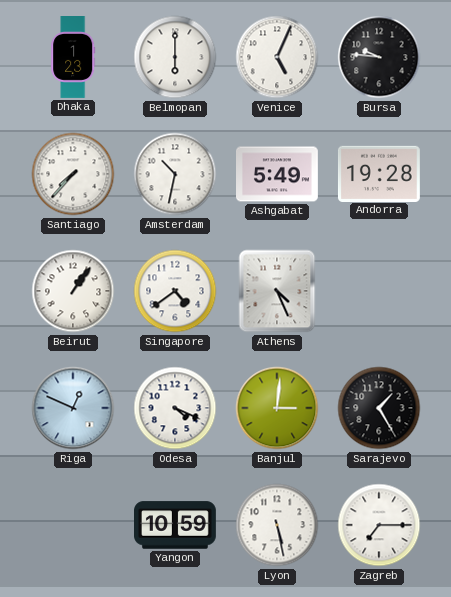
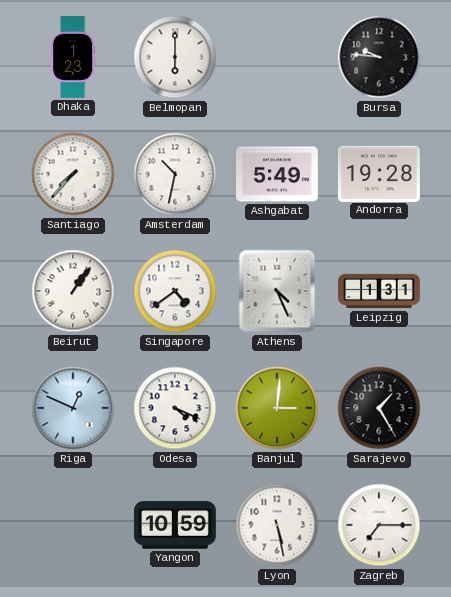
Venice: 5:04 -> none (277, 57)
Leipzig: none -> 1:31 (380, 291)
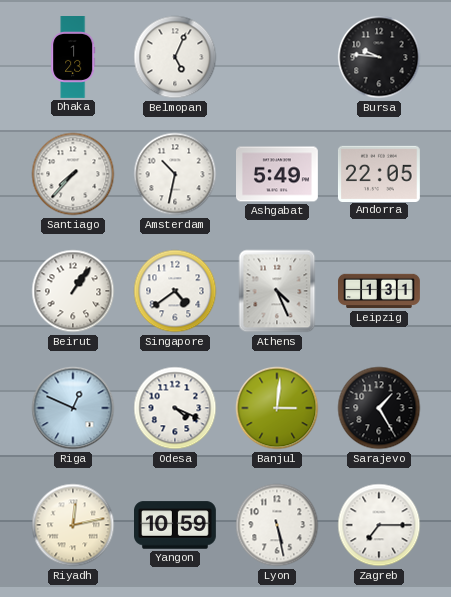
Belmopan: 6:00 -> 5:04 (175, 57)
Andorra: 19:28 -> 22:05 (379, 173)
Riyadh: none -> 12:13 (73, 525)
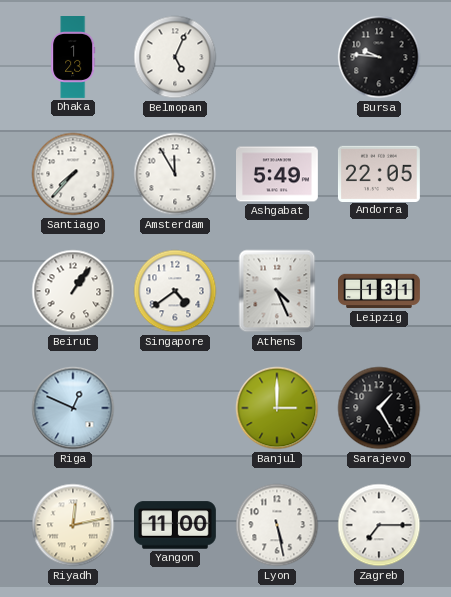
Amsterdam: 10:32 -> 11:55 (175, 174)
Odesa: 4:19 -> none (175, 408)
Banjul: 3:01 -> 3:00 (277, 408)
Yangon: 10:59 -> 11:00 (176, 525)
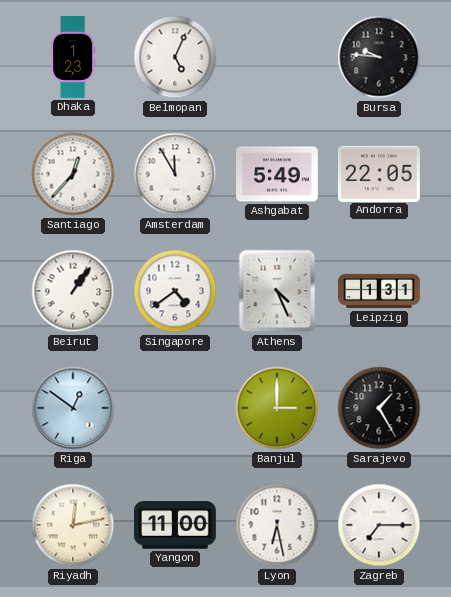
Santiago: 7:37 -> 12:37 (73, 174)
Riga: 12:49 -> 12:51 (73, 408)
Lyon: 5:28 -> 6:28 (277, 525)
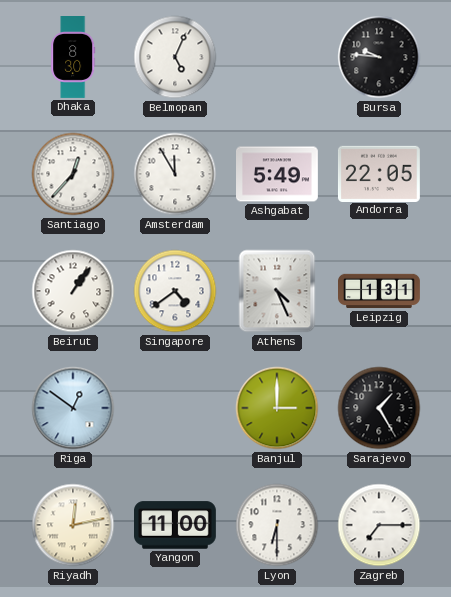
Dhaka: 1:23 -> 8:30 (73, 58)
Lyon: 6:28 -> 6:30 (277, 525)
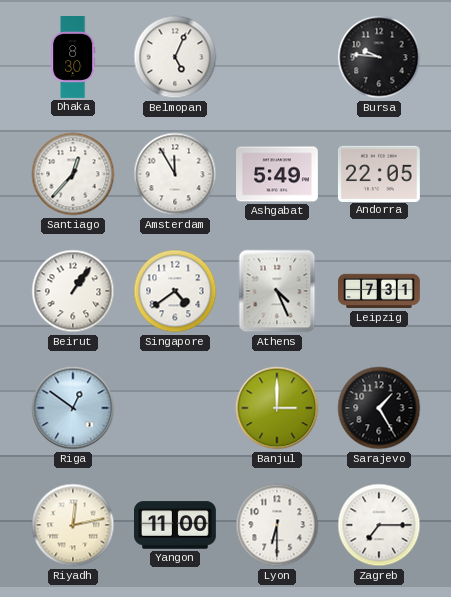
Leipzig: 1:31 -> 7:31 (380, 291)
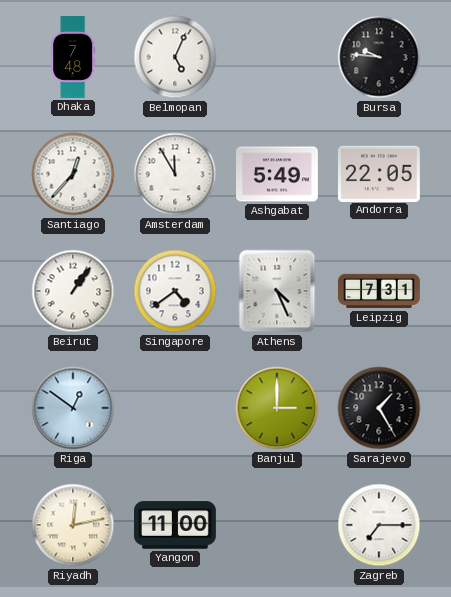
Dhaka: 8:30 -> 7:48 (73, 58)
Lyon: 6:30 -> none (277, 525)
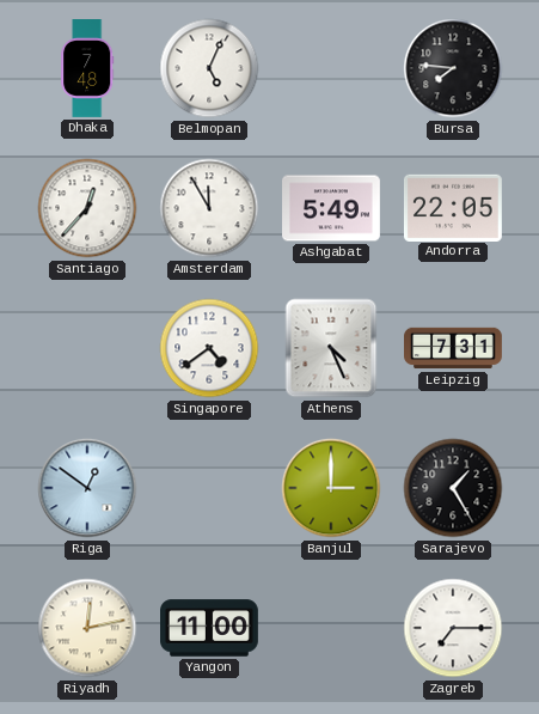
Bursa: 9:46 -> 7:46 (453, 68)
Beirut: 1:06 -> none (73, 291)
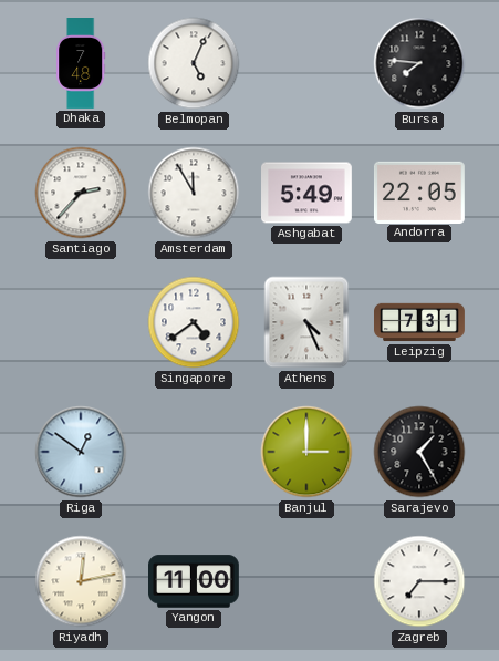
Santiago: 12:37 -> 2:37 (81, 193)
